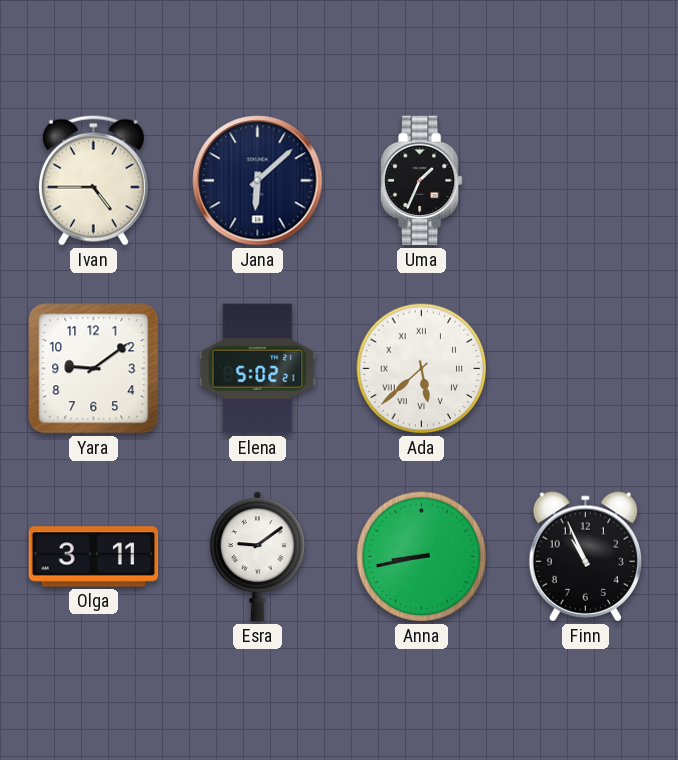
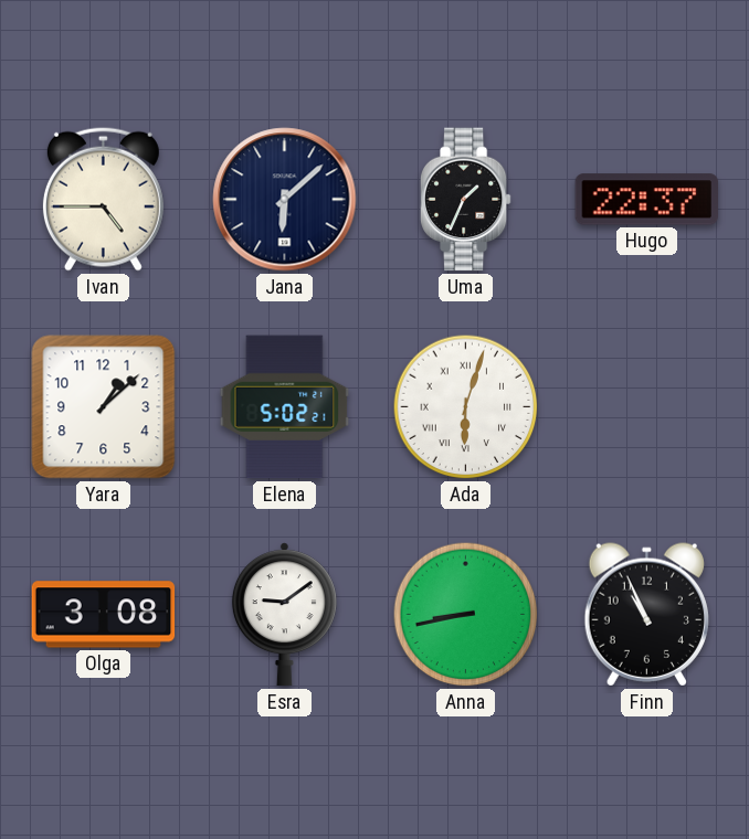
Hugo: none -> 22:37 (647, 200)
Yara: 9:09 -> 1:08 (104, 407)
Ada: 5:38 -> 6:03 (466, 407)
Olga: 3:11 -> 3:08 (104, 615)
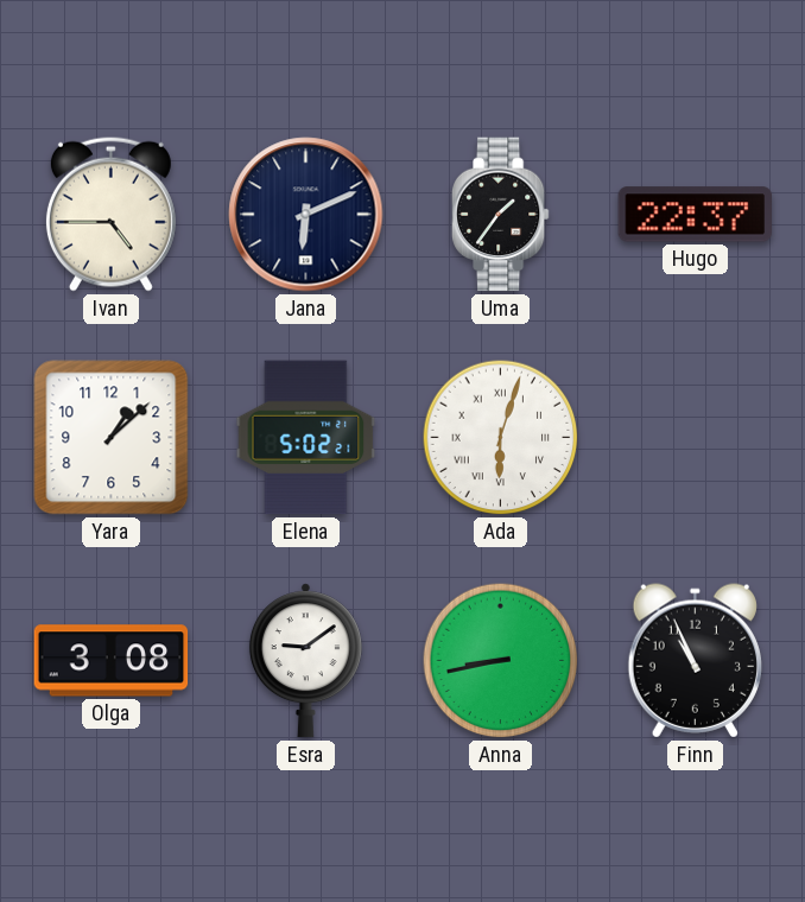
Jana: 6:08 -> 6:11 (306, 215)
Uma: 1:34 -> 1:36 (500, 215)
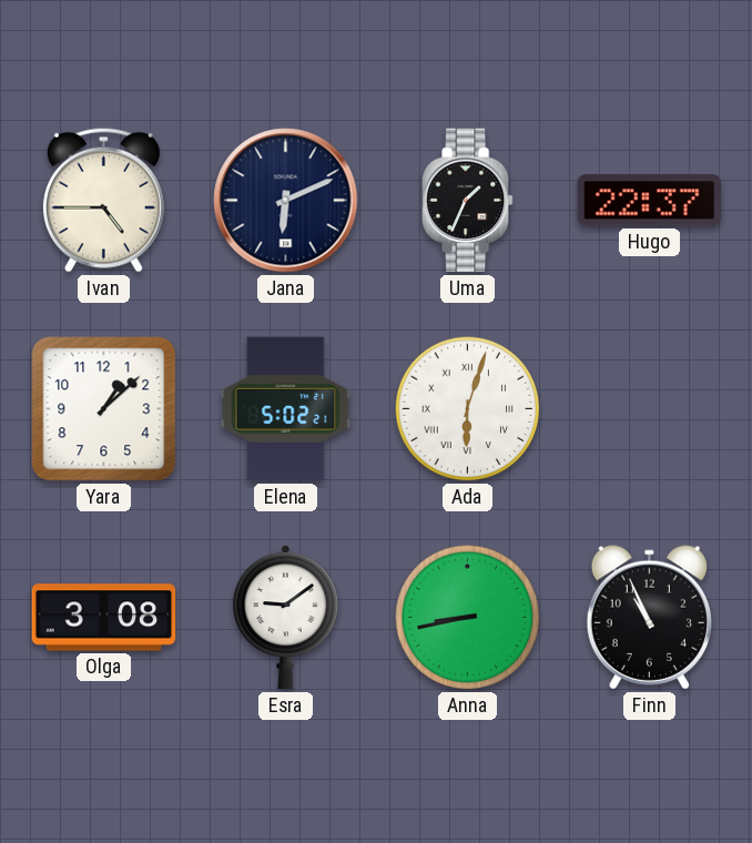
Uma: 1:36 -> 1:34 (467, 201)
